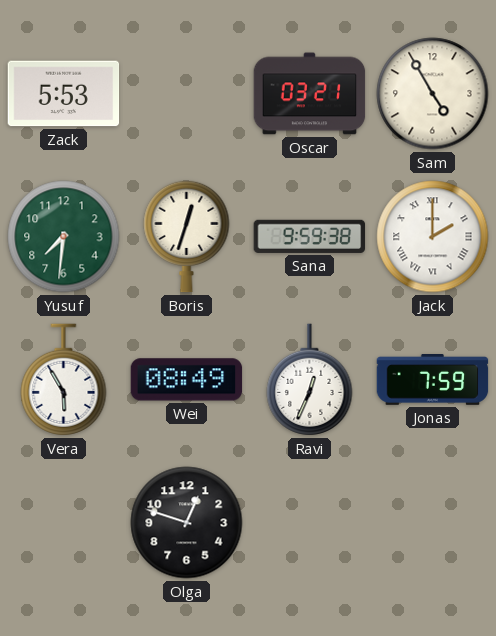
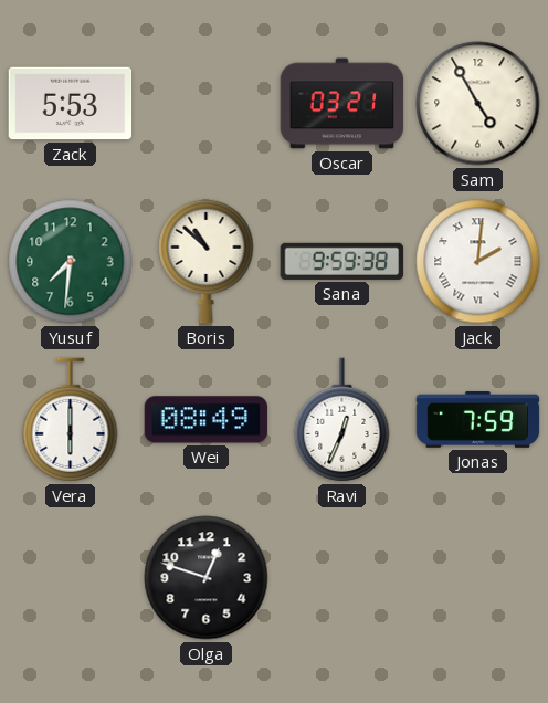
Boris: 12:33 -> 10:52 (207, 261)
Jack: 2:00 -> 2:01 (478, 262)
Vera: 5:55 -> 6:00 (71, 420)
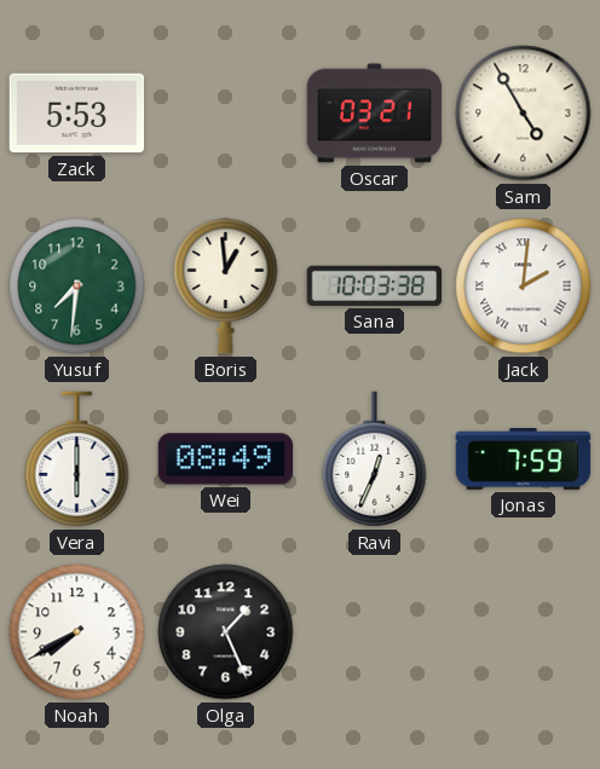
Boris: 10:52 -> 12:59 (226, 285)
Sana: 9:59 -> 10:03 (375, 285)
Noah: none -> 7:40 (77, 632)
Olga: 12:48 -> 1:26 (226, 632)
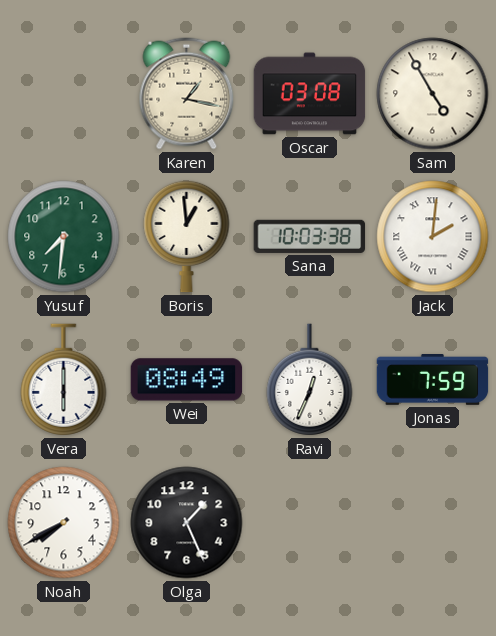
Zack: 5:53 -> none (77, 114)
Karen: none -> 1:17 (187, 94)
Oscar: 03:21 -> 03:08 (310, 94)
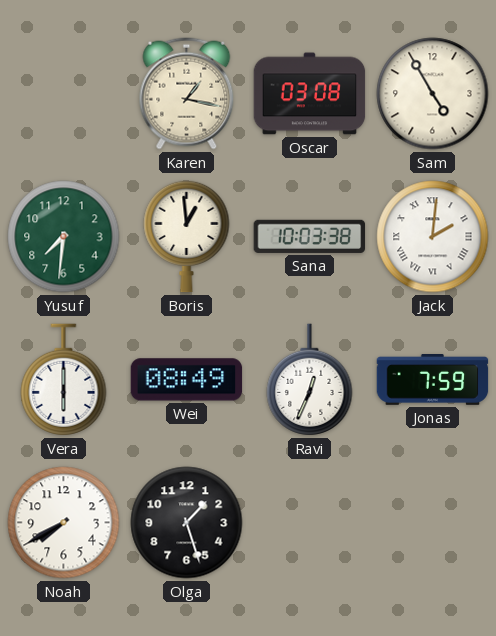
Olga: 1:26 -> 1:27 (187, 523)
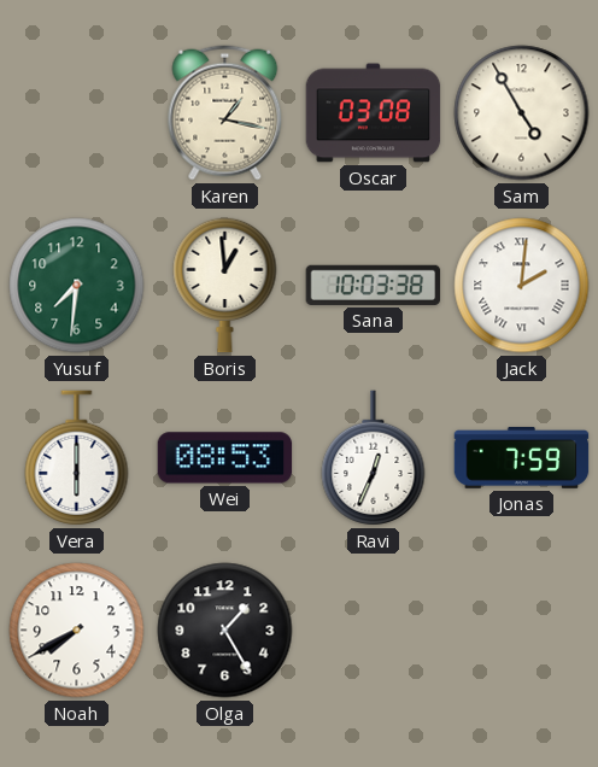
Wei: 08:49 -> 08:53 (225, 458)
Olga: 1:27 -> 1:25 (225, 631)
